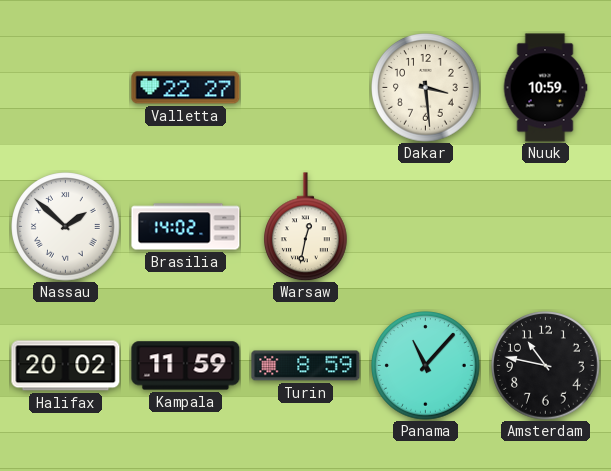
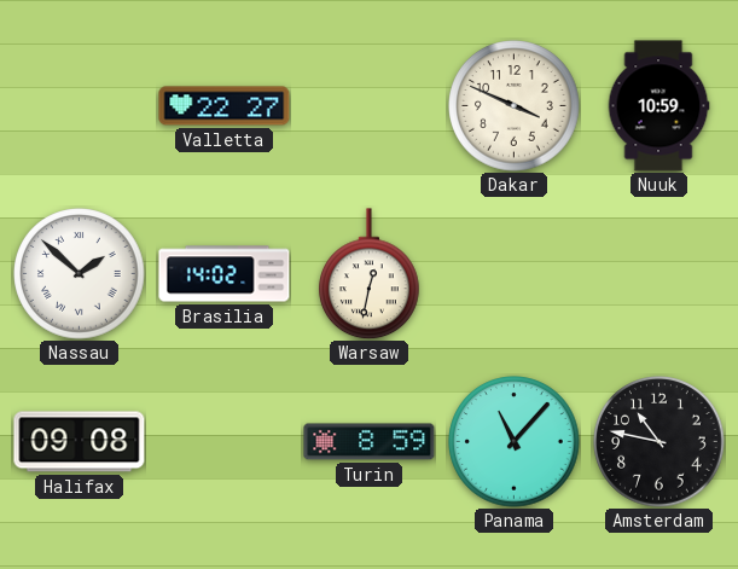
Dakar: 3:29 -> 3:49 (515, 106)
Halifax: 20:02 -> 09:08 (80, 442)
Kampala: 11:59 -> none (186, 366)
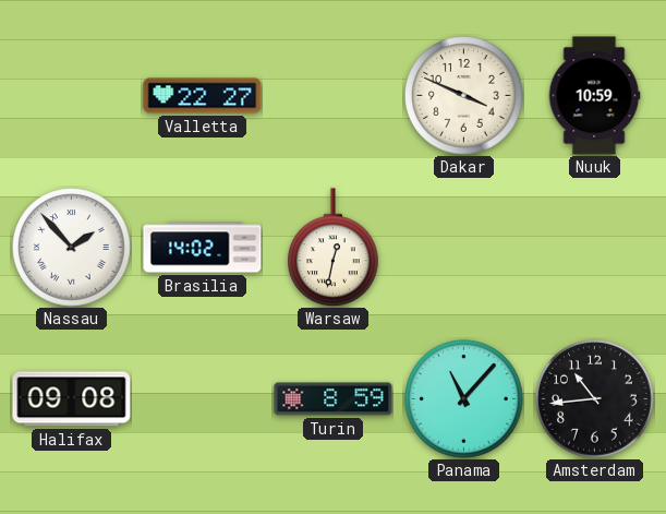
Nassau: 1:52 -> 1:53 (72, 248)
Amsterdam: 10:47 -> 10:44 (595, 399)
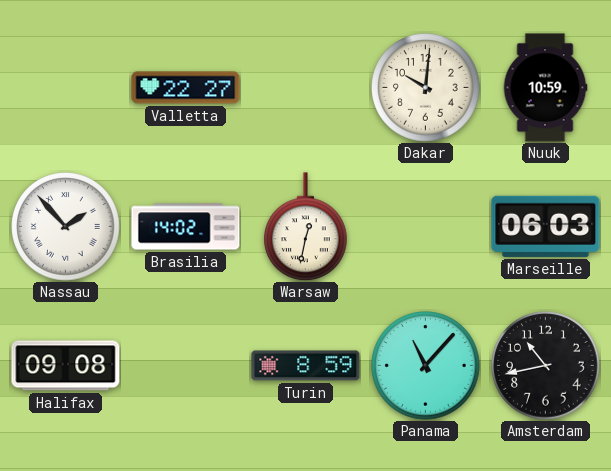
Dakar: 3:49 -> 10:01 (426, 88)
Marseille: none -> 06:03 (546, 226)
Amsterdam: 10:44 -> 10:43 (546, 366)
